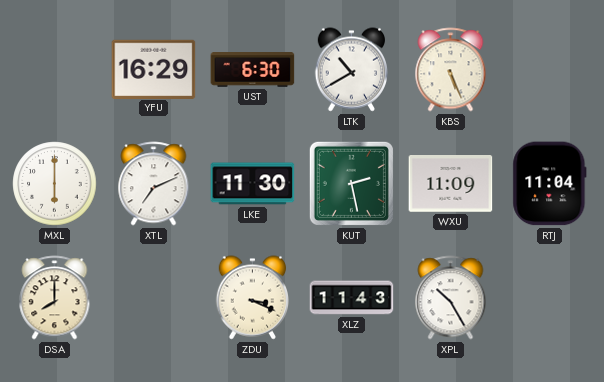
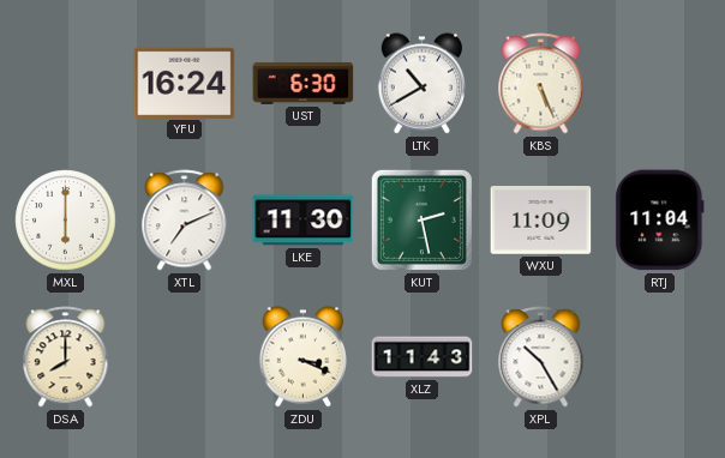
YFU: 16:29 -> 16:24 (185, 83)
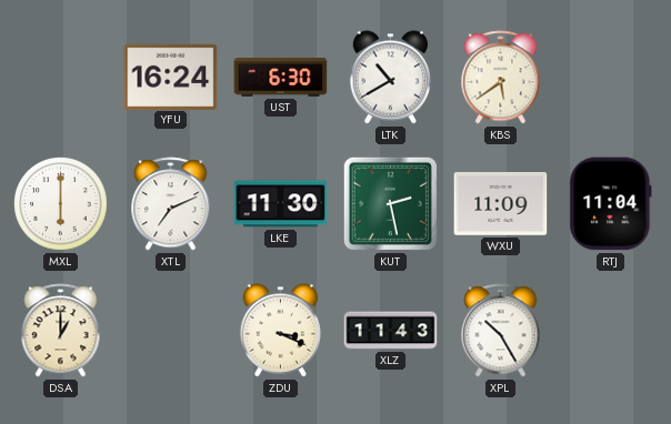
KBS: 5:26 -> 5:39 (501, 78)
DSA: 8:00 -> 1:00 (61, 331)
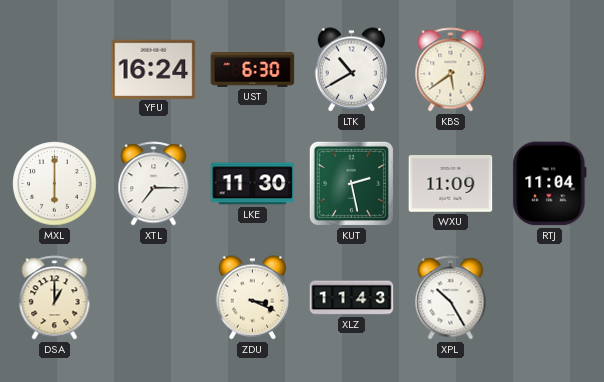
XTL: 7:11 -> 7:15 (154, 184)
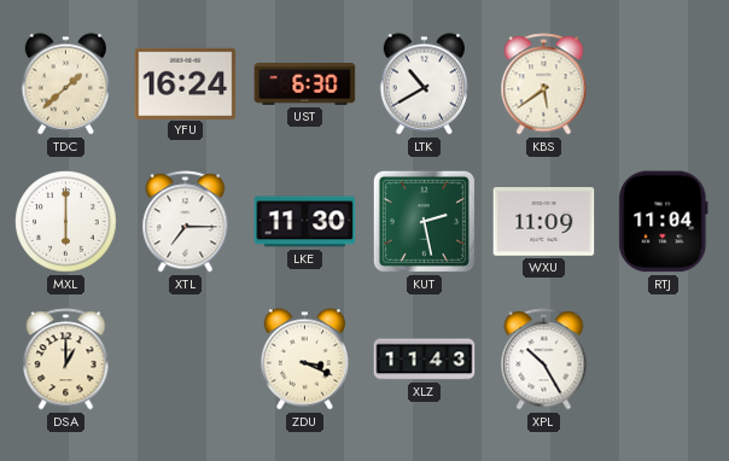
TDC: none -> 1:38 (65, 84)
